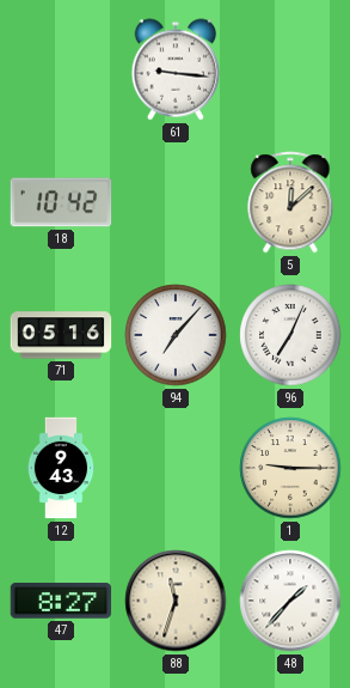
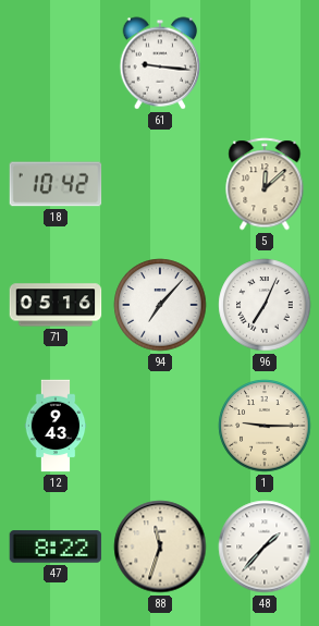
47: 8:27 -> 8:22 (56, 547)
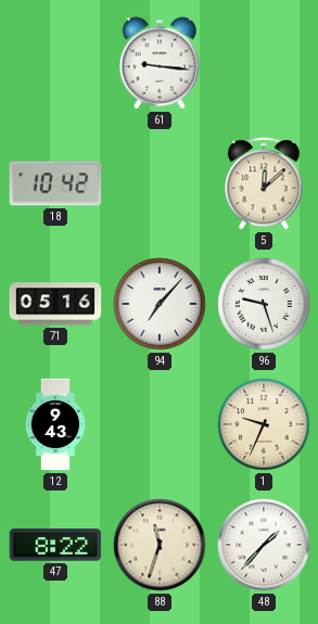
96: 7:04 -> 9:27 (264, 304)
1: 9:15 -> 9:34 (264, 424)
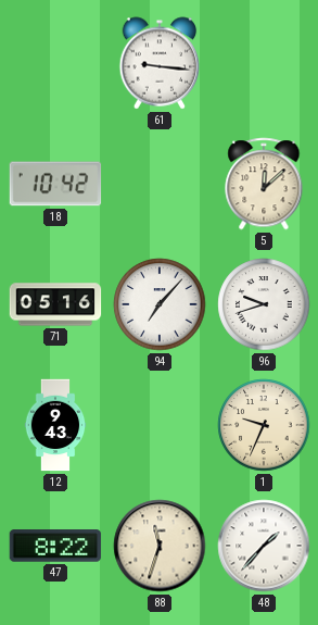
96: 9:27 -> 9:42 (264, 304)
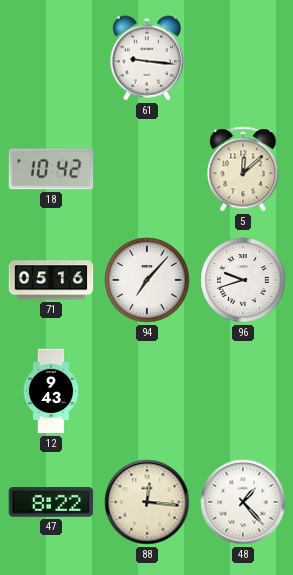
1: 9:34 -> none (264, 425)
88: 11:33 -> 12:16 (147, 502)
48: 1:37 -> 1:23 (243, 502)
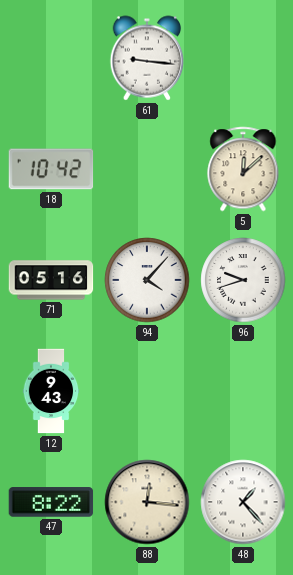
94: 7:07 -> 4:07 (147, 280)
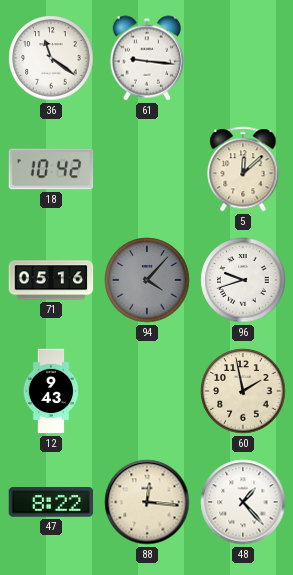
36: none -> 11:21 (51, 58)
94 dial: white -> grey (147, 280)
60: none -> 1:58 (243, 391)
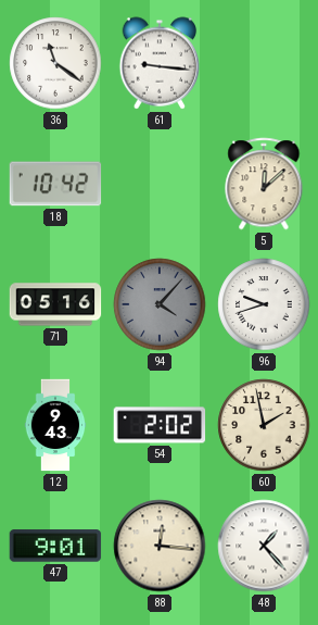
54: none -> 2:02 (160, 425)
47: 8:22 -> 9:01 (55, 546)
